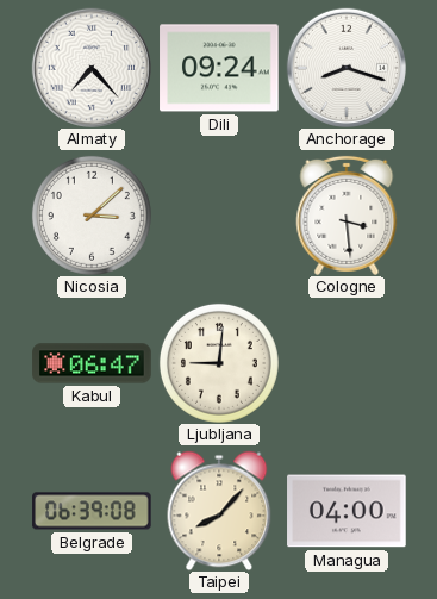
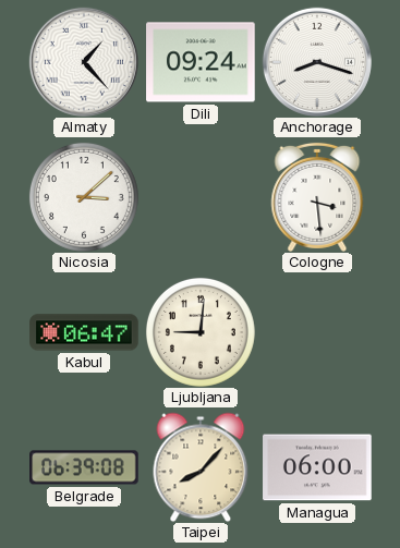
Almaty: 7:23 -> 1:23 (84, 62)
Managua: 04:00 -> 06:00 (317, 467)
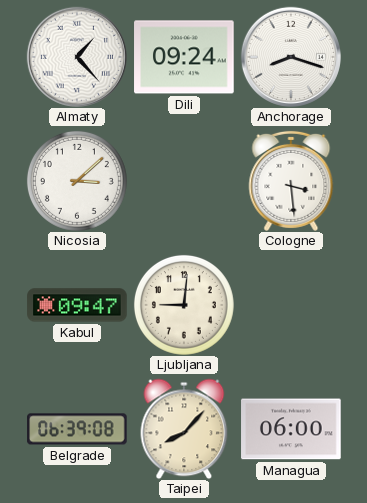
Kabul: 06:47 -> 09:47 (77, 305)
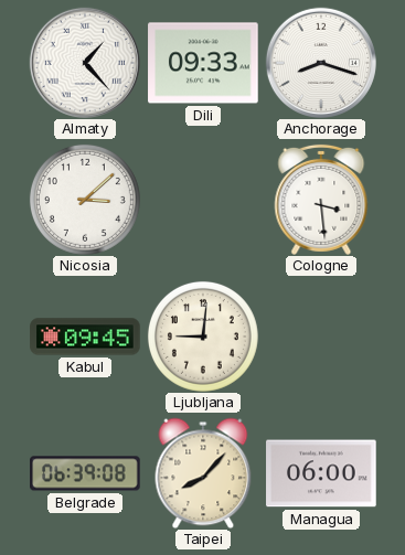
Dili: 09:24 -> 09:33 (203, 63)
Kabul: 09:47 -> 09:45 (85, 337)
